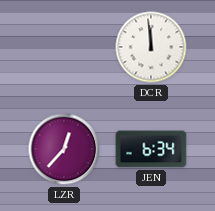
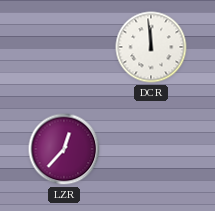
JEN: 6:34 -> none (151, 149)
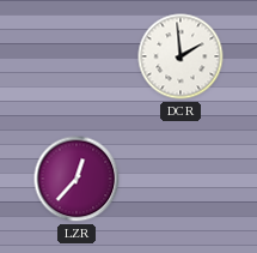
DCR: 11:59 -> 1:59 (180, 56)
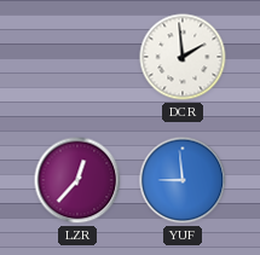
YUF: none -> 8:59 (183, 180)
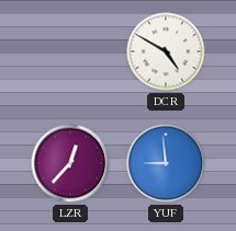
DCR: 1:59 -> 4:50 (166, 51)
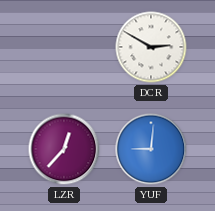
DCR: 4:50 -> 2:50 (151, 47)
YUF: 8:59 -> 9:01 (151, 149)
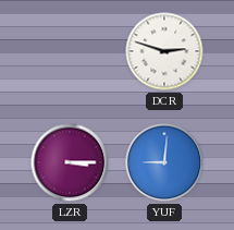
DCR: 2:50 -> 2:48 (164, 51)
LZR: 12:37 -> 3:15 (70, 162)
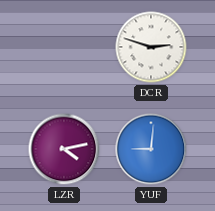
LZR: 3:15 -> 4:13 (64, 149)
